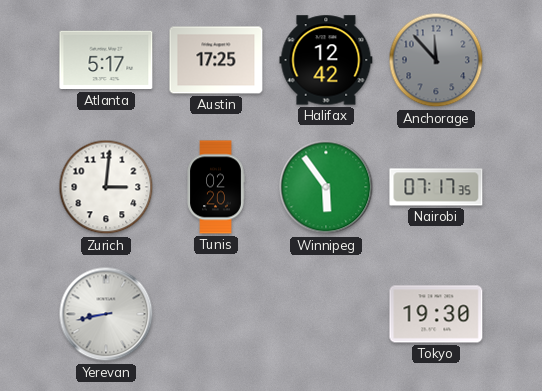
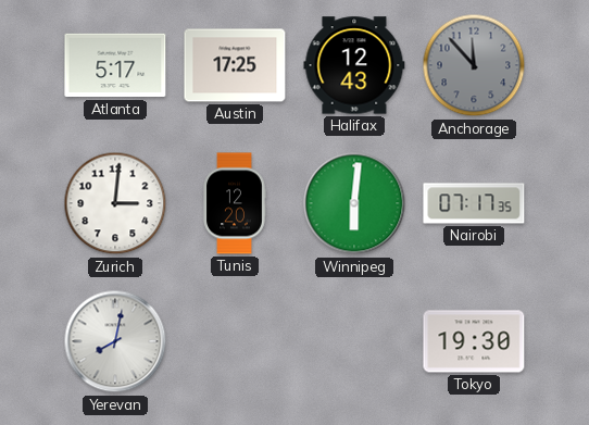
Halifax: 12:42 -> 12:43 (354, 65)
Tunis: 02:20 -> 12:20 (235, 203)
Winnipeg: 5:54 -> 6:01 (354, 203)
Yerevan: 8:43 -> 8:02 (115, 341)
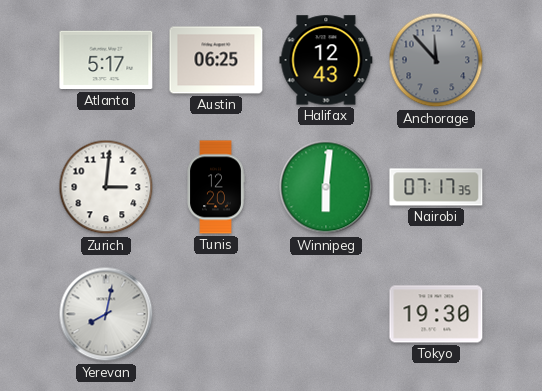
Austin: 17:25 -> 06:25 (216, 60)
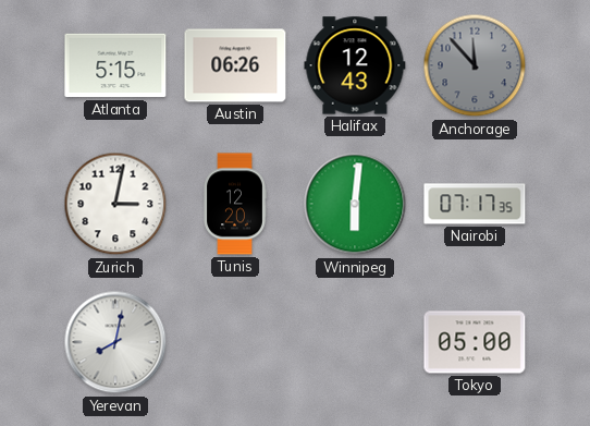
Atlanta: 5:17 -> 5:15 (115, 65)
Austin: 06:25 -> 06:26 (235, 65)
Zurich: 3:01 -> 3:02 (115, 204)
Tokyo: 19:30 -> 05:00 (475, 342)
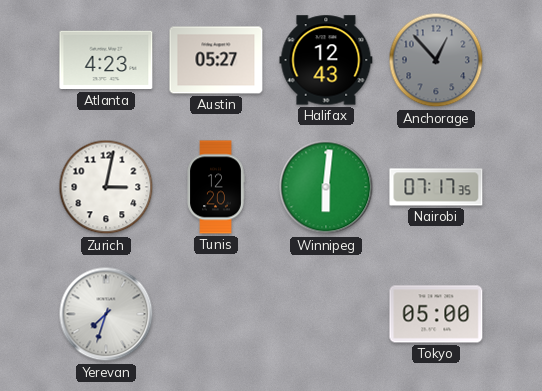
Atlanta: 5:15 -> 4:23 (106, 60)
Austin: 06:26 -> 05:27 (216, 60)
Anchorage: 11:53 -> 12:53 (436, 60)
Yerevan: 8:02 -> 7:33 (106, 314)
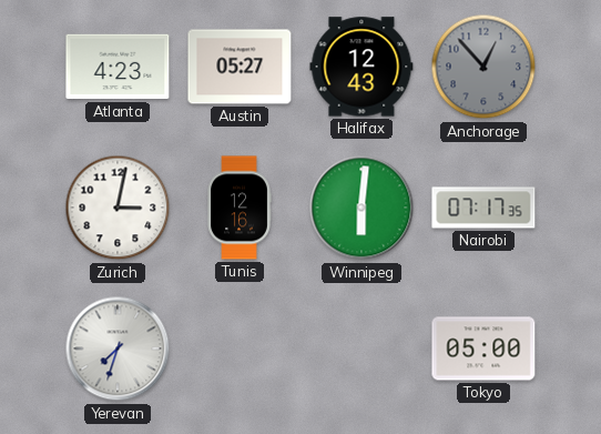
Tunis: 12:20 -> 12:16 (240, 208)
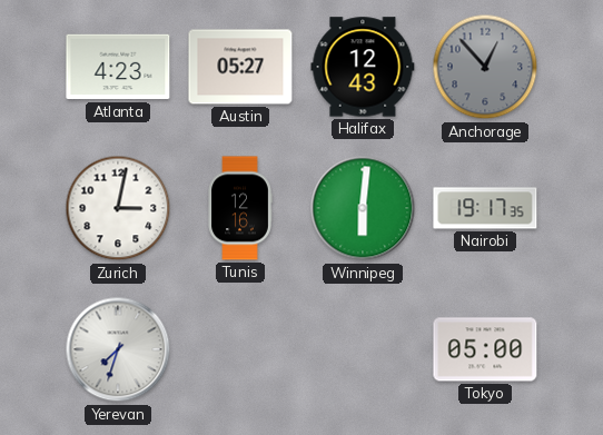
Nairobi: 07:17 -> 19:17 (485, 208)
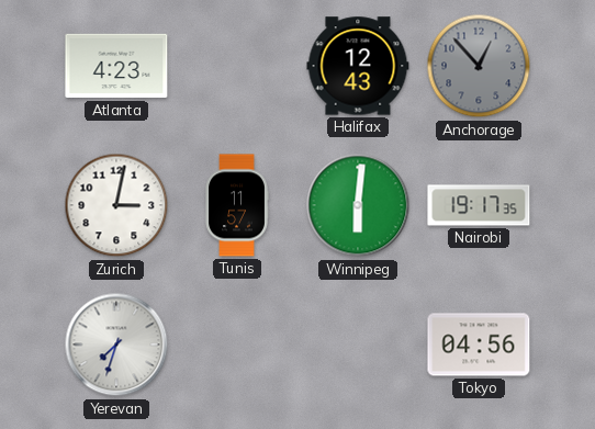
Austin: 05:27 -> none (240, 67)
Tunis: 12:16 -> 11:57 (237, 205)
Tokyo: 05:00 -> 04:56 (479, 345)
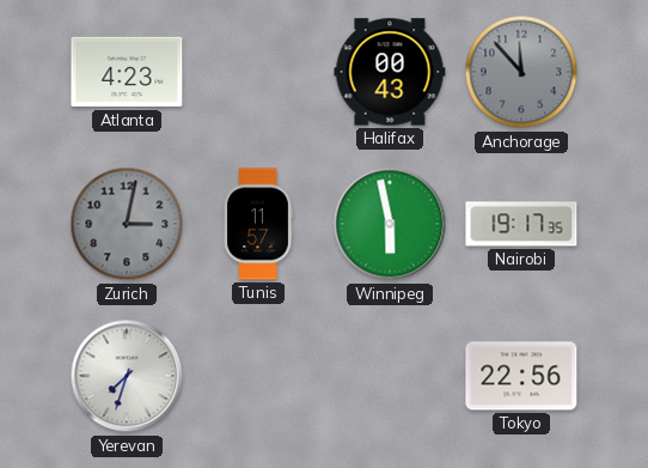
Halifax: 12:43 -> 00:43 (390, 72)
Anchorage: 12:53 -> 11:53 (521, 72)
Zurich dial: white -> grey (127, 224)
Winnipeg: 6:01 -> 5:58 (390, 224)
Tokyo: 04:56 -> 22:56 (521, 376)
